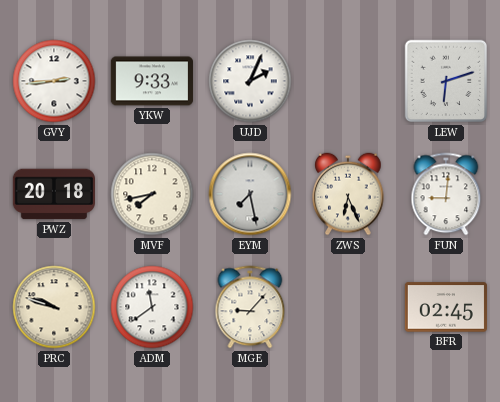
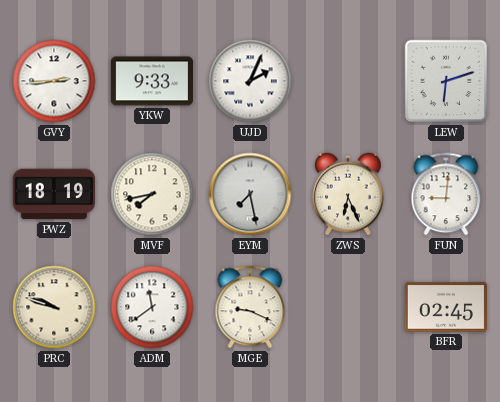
PWZ: 20:18 -> 18:19 (54, 194)
MGE: 9:07 -> 9:19 (250, 307)
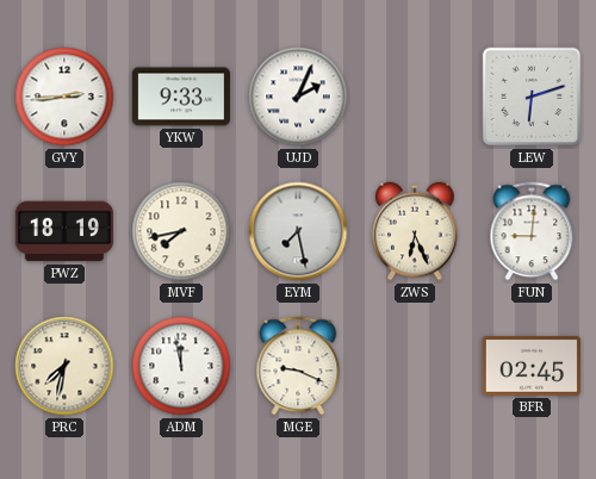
PRC: 9:48 -> 7:32 (64, 366)
ADM: 11:39 -> 11:58 (181, 366)
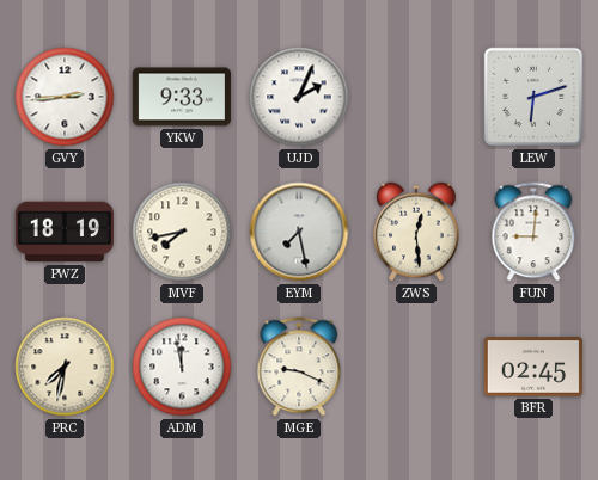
ZWS: 6:26 -> 12:29 (416, 232)
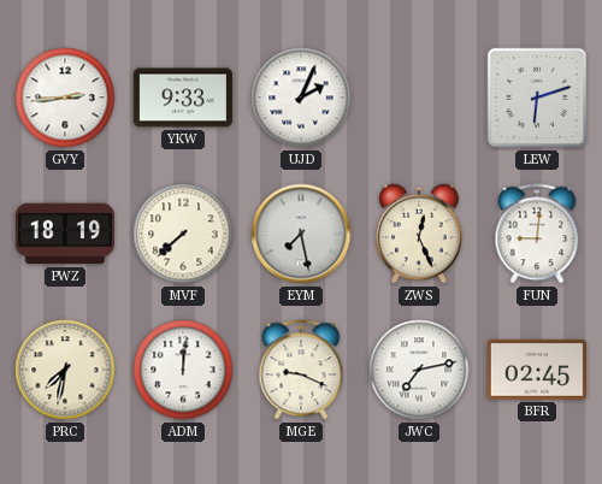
MVF: 7:43 -> 7:38 (183, 234)
ZWS: 12:29 -> 12:26 (419, 234)
ADM: 11:58 -> 12:01 (183, 370)
JWC: none -> 7:13 (419, 370)
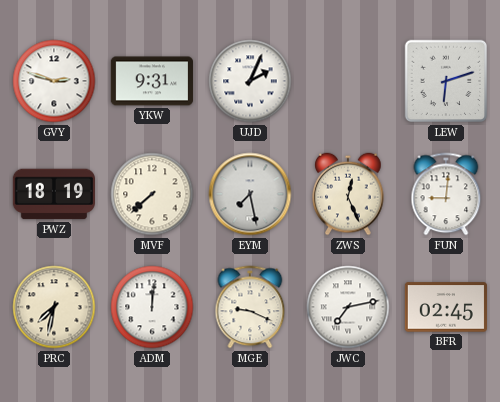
GVY: 2:44 -> 2:48 (54, 81)
YKW: 9:33 -> 9:31 (152, 81)
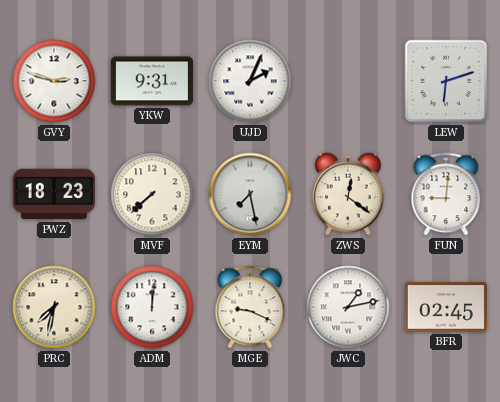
PWZ: 18:19 -> 18:23 (54, 194)
ZWS: 12:26 -> 12:21 (348, 194)
JWC: 7:13 -> 1:13 (348, 307)
